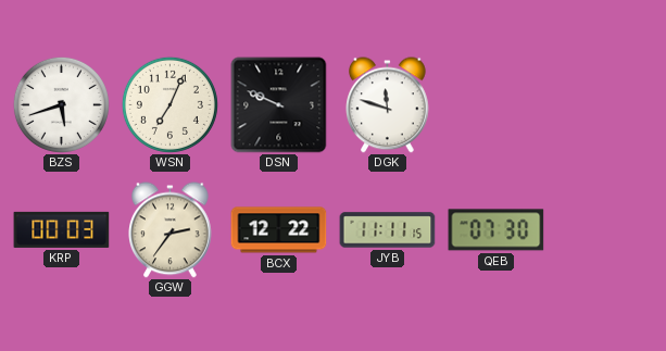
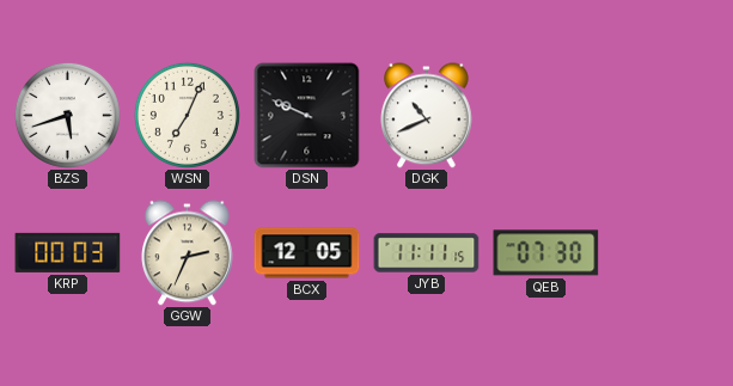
DGK: 11:48 -> 10:41 (427, 116)
GGW: 2:36 -> 2:34 (188, 253)
BCX: 12:22 -> 12:05 (307, 253)
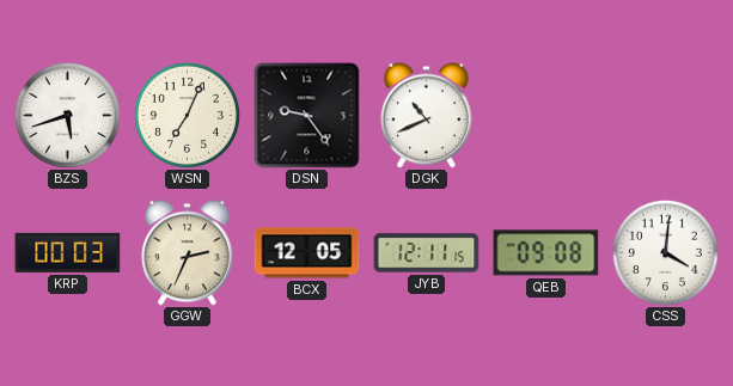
DSN: 9:49 -> 9:24 (307, 116)
JYB: 11:11 -> 12:11 (427, 253)
QEB: 07:30 -> 09:08 (546, 253)
CSS: none -> 4:01 (665, 252)
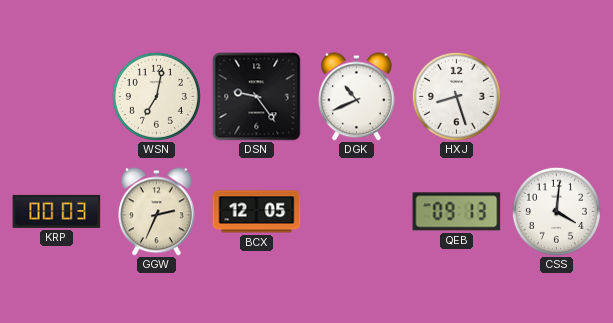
BZS: 5:42 -> none (67, 115)
WSN: 7:04 -> 7:02 (156, 96)
HXJ: none -> 8:27 (456, 96)
JYB: 12:11 -> none (427, 253)
QEB: 09:08 -> 09:13 (457, 212)
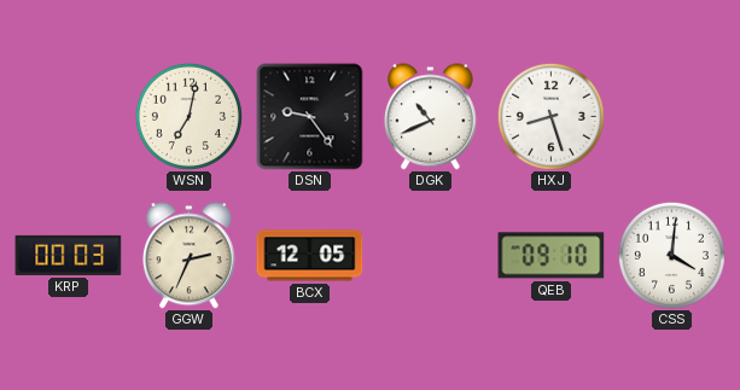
QEB: 09:13 -> 09:10 (552, 256)
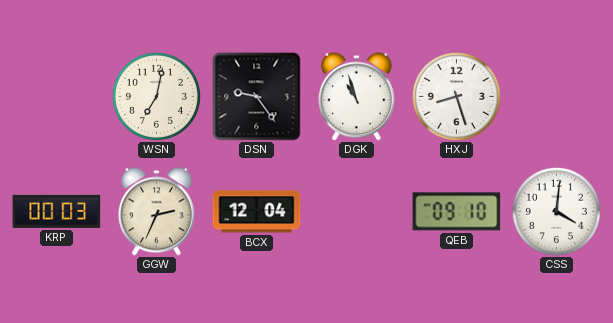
DGK: 10:41 -> 10:57 (357, 97)
BCX: 12:05 -> 12:04 (257, 212)
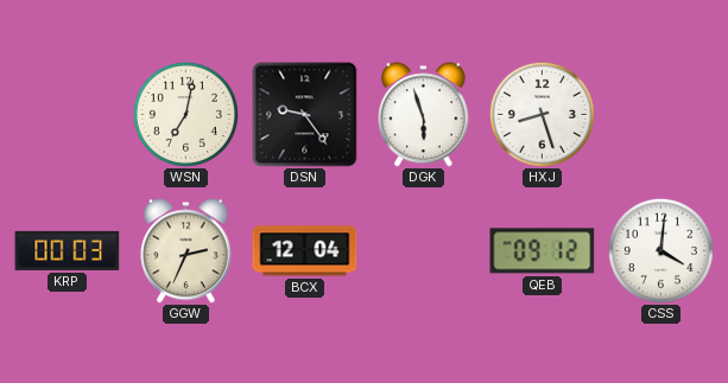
DGK: 10:57 -> 5:57 (424, 115)
QEB: 09:10 -> 09:12 (543, 251)
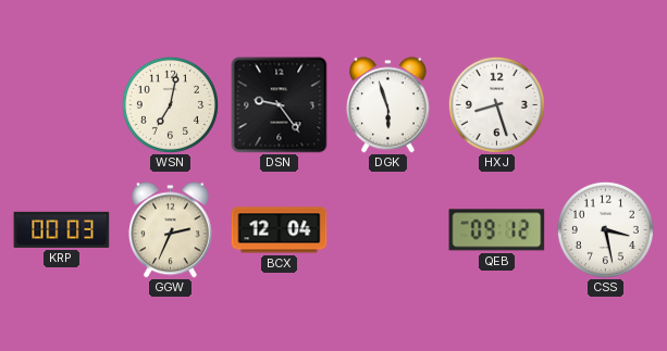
CSS: 4:01 -> 3:28 (605, 229)
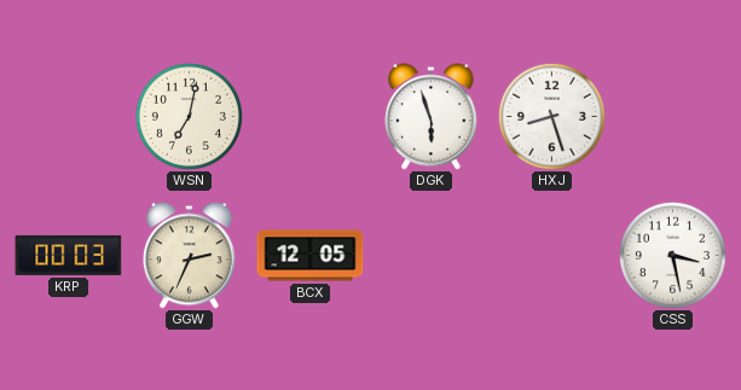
DSN: 9:24 -> none (280, 105)
BCX: 12:04 -> 12:05 (311, 256)
QEB: 09:12 -> none (497, 230)
